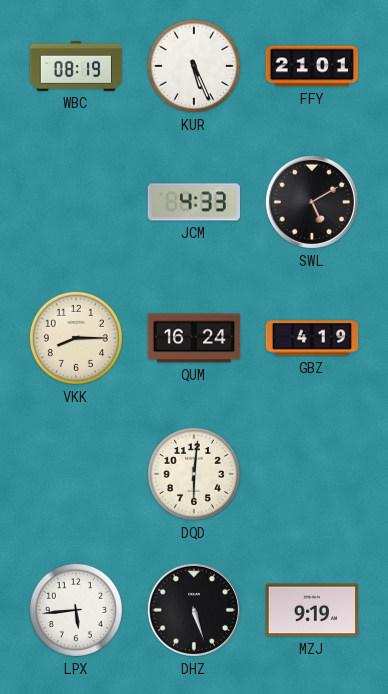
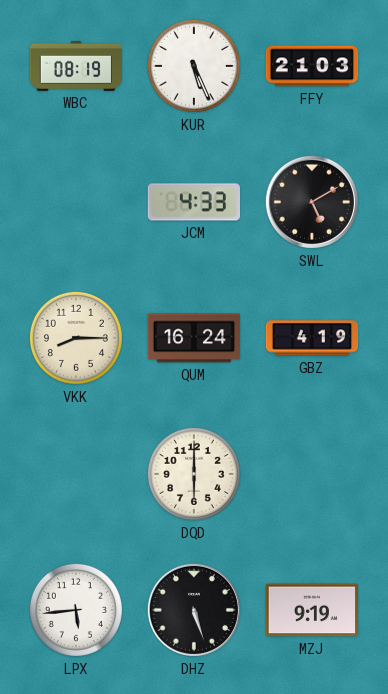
FFY: 21:01 -> 21:03 (312, 66)
DQD: 6:01 -> 6:00 (194, 474)
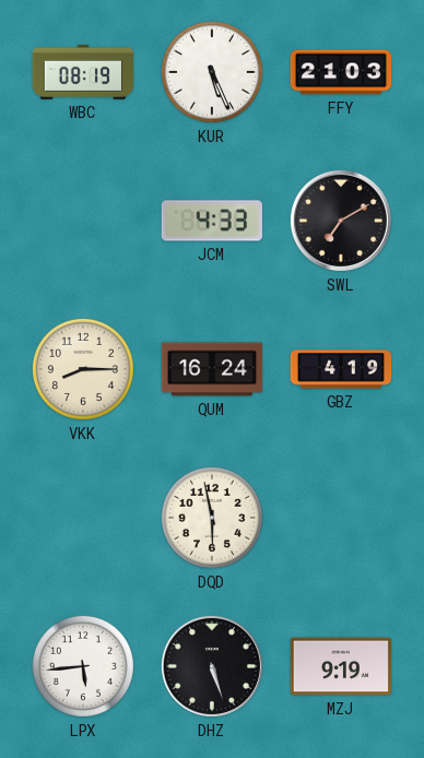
SWL: 5:10 -> 7:10 (341, 221)
DQD: 6:00 -> 5:58 (212, 518)
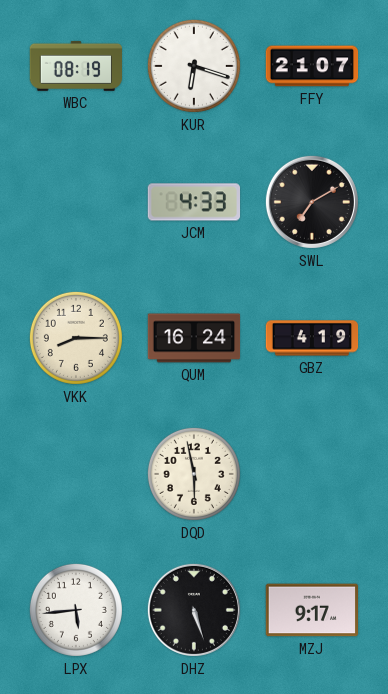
KUR: 5:26 -> 6:18 (194, 66)
FFY: 21:03 -> 21:07 (312, 66)
MZJ: 9:19 -> 9:17 (312, 610)
